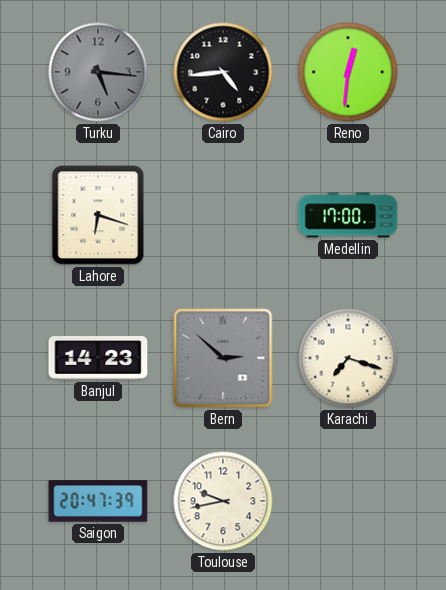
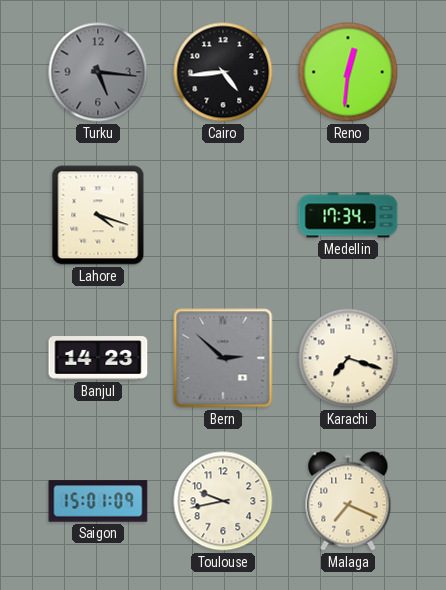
Lahore: 6:18 -> 4:18 (98, 215)
Medellin: 17:00 -> 17:34 (348, 215)
Saigon: 20:47 -> 15:01 (98, 501)
Malaga: none -> 7:19 (348, 501)
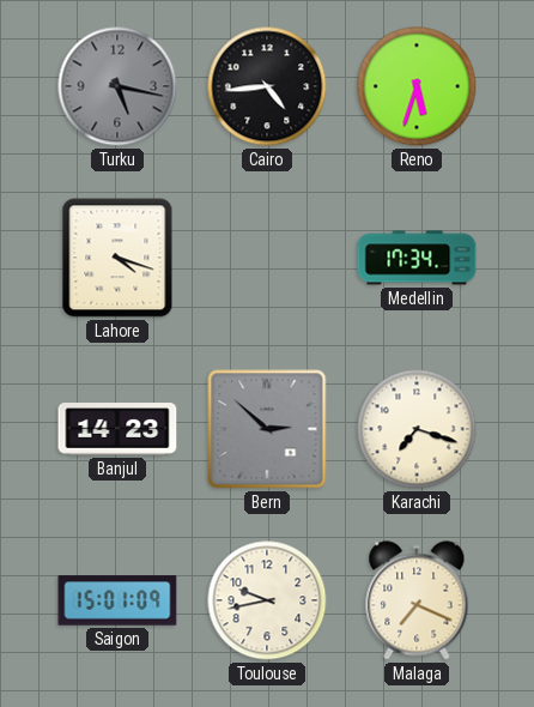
Turku: 5:16 -> 5:17 (117, 86)
Reno: 12:31 -> 5:33 (417, 86)
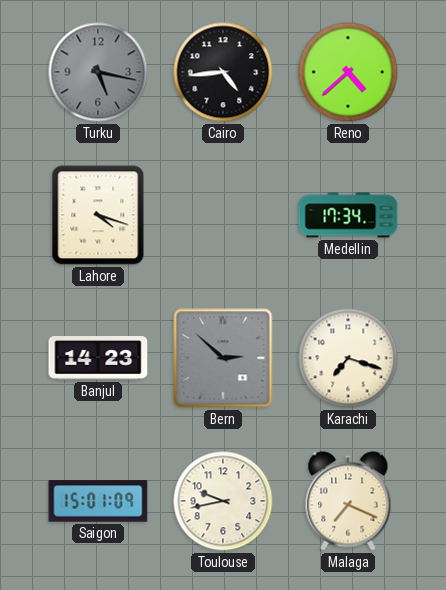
Reno: 5:33 -> 4:38 (348, 72)
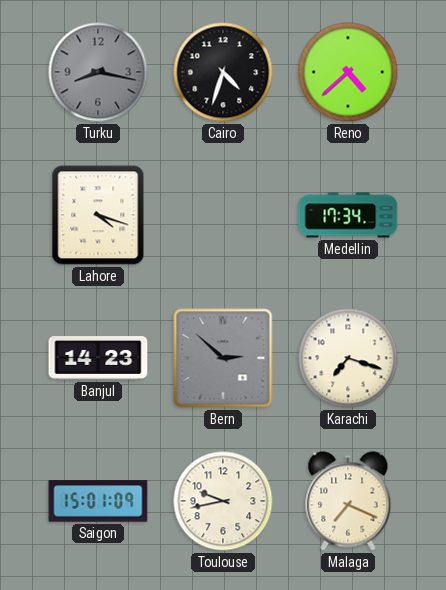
Turku: 5:17 -> 8:17 (98, 72)
Cairo: 4:44 -> 4:33 (223, 72)
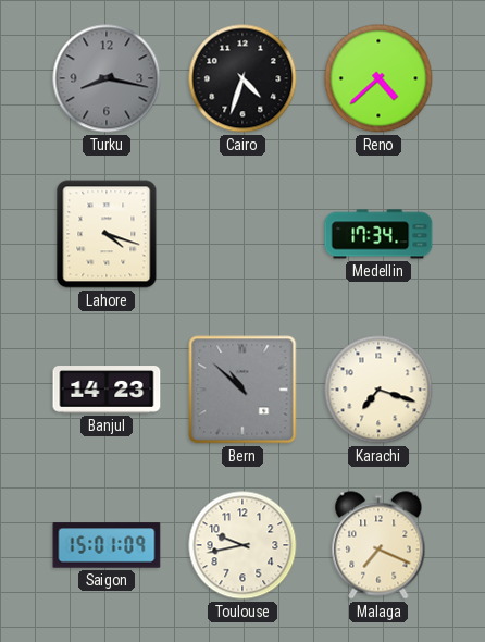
Bern: 2:52 -> 10:52 (242, 390)
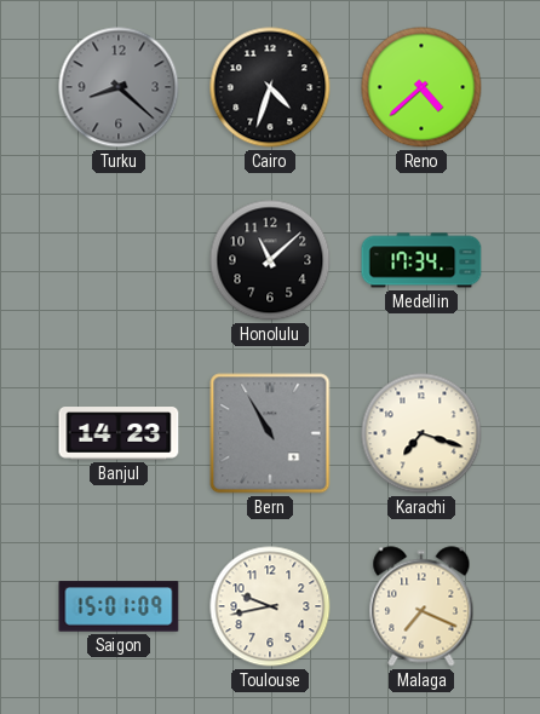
Turku: 8:17 -> 8:22 (119, 87)
Lahore: 4:18 -> none (107, 234)
Honolulu: none -> 11:08 (270, 260)
Bern: 10:52 -> 10:55 (270, 433)
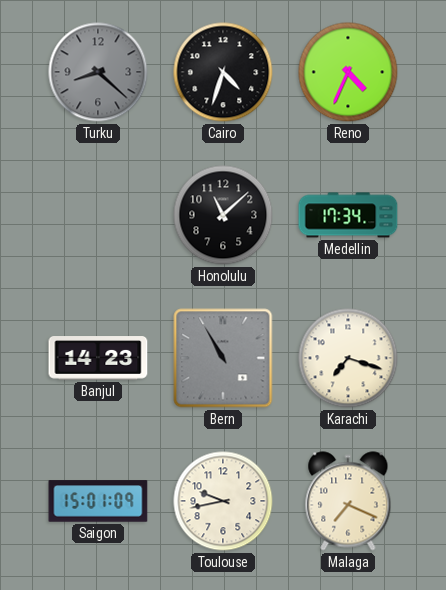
Reno: 4:38 -> 4:34 (348, 72)
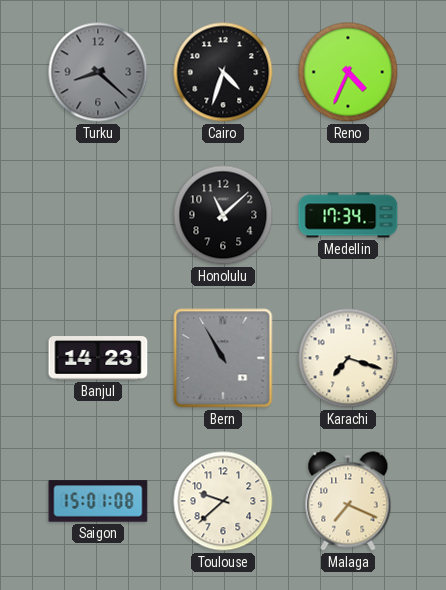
Saigon: 15:01:09 -> 15:01:08 (98, 501)
Toulouse: 9:43 -> 9:38 (223, 501)
